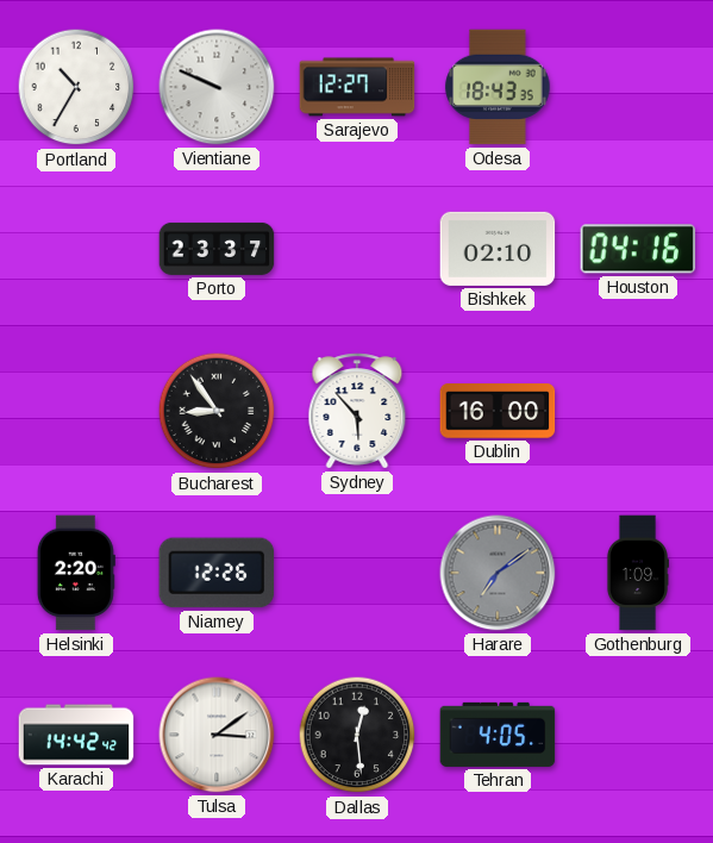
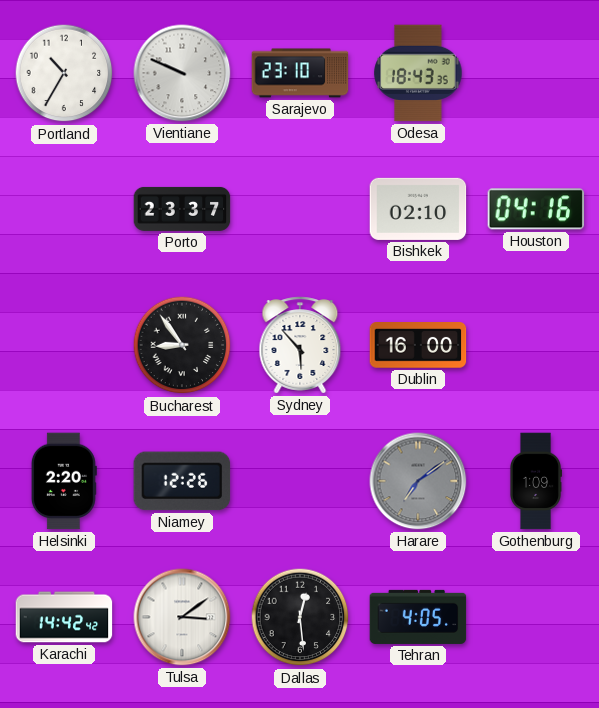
Sarajevo: 12:27 -> 23:10 (300, 73)
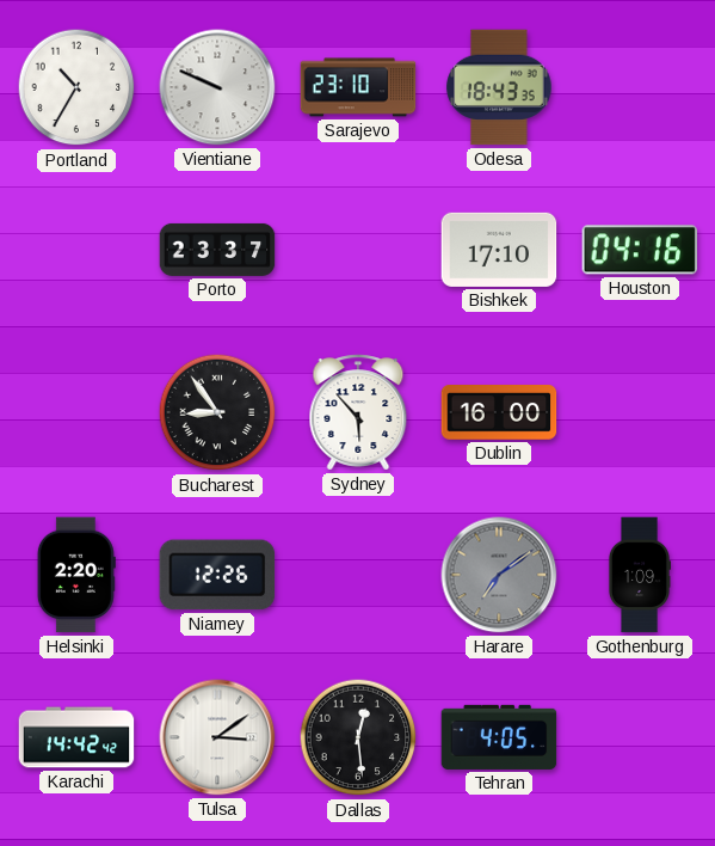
Bishkek: 02:10 -> 17:10 (499, 250)
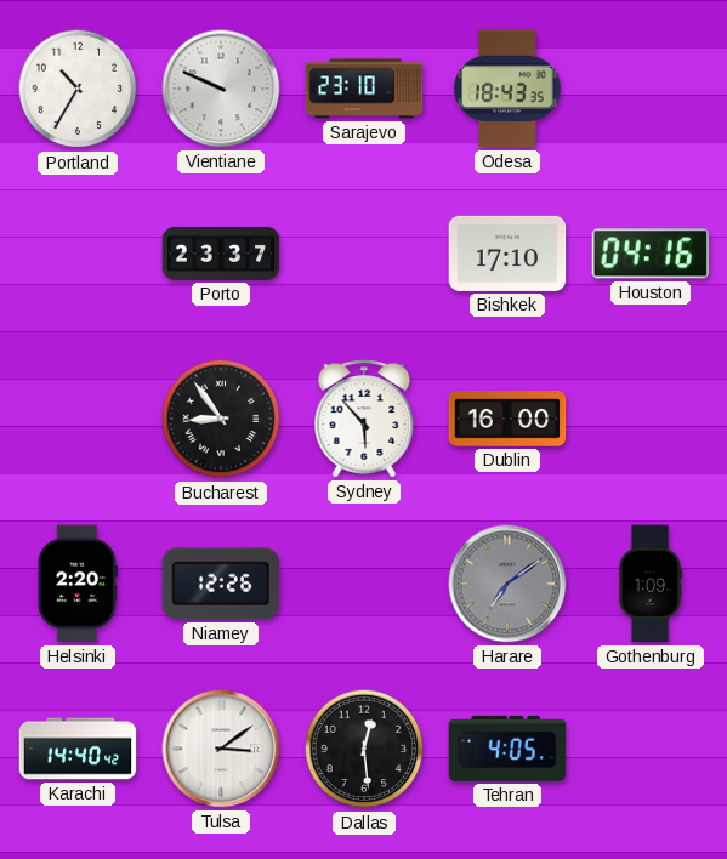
Karachi: 14:42 -> 14:40 (78, 749)
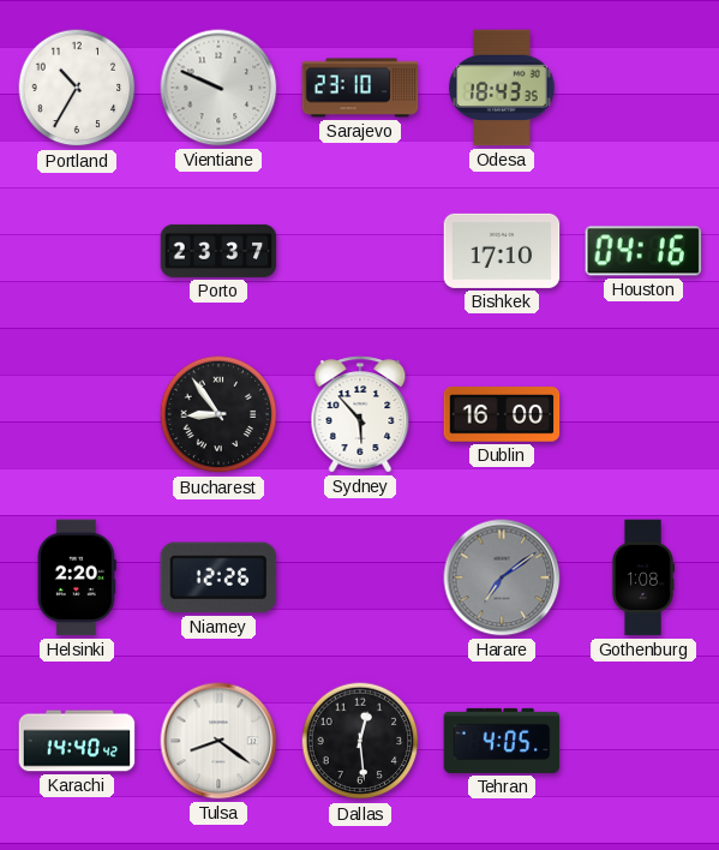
Gothenburg: 1:09 -> 1:08 (642, 577)
Tulsa: 3:09 -> 8:21 (218, 741)
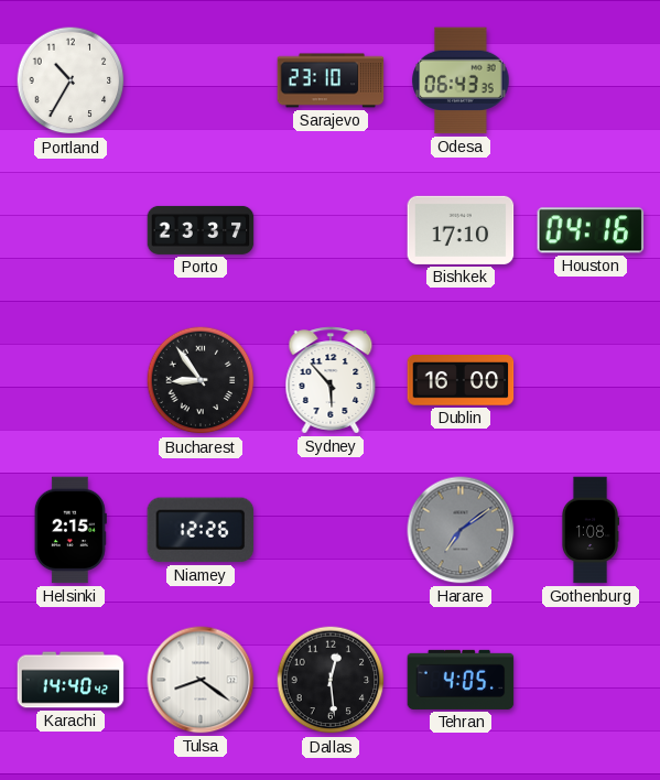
Vientiane: 9:49 -> none (218, 88)
Odesa: 18:43 -> 06:43 (461, 80)
Helsinki: 2:20 -> 2:15 (71, 530)
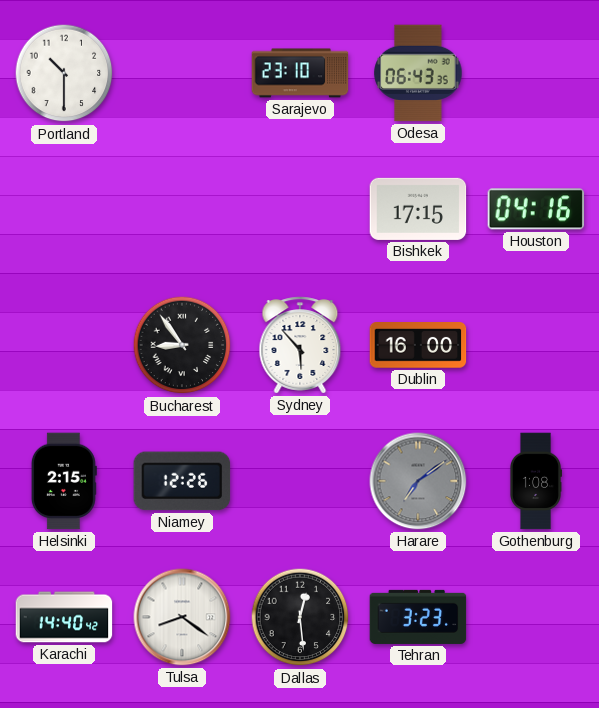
Portland: 10:35 -> 10:30 (64, 73)
Porto: 23:37 -> none (201, 230)
Bishkek: 17:10 -> 17:15 (418, 209)
Tehran: 4:05 -> 3:23 (418, 617)
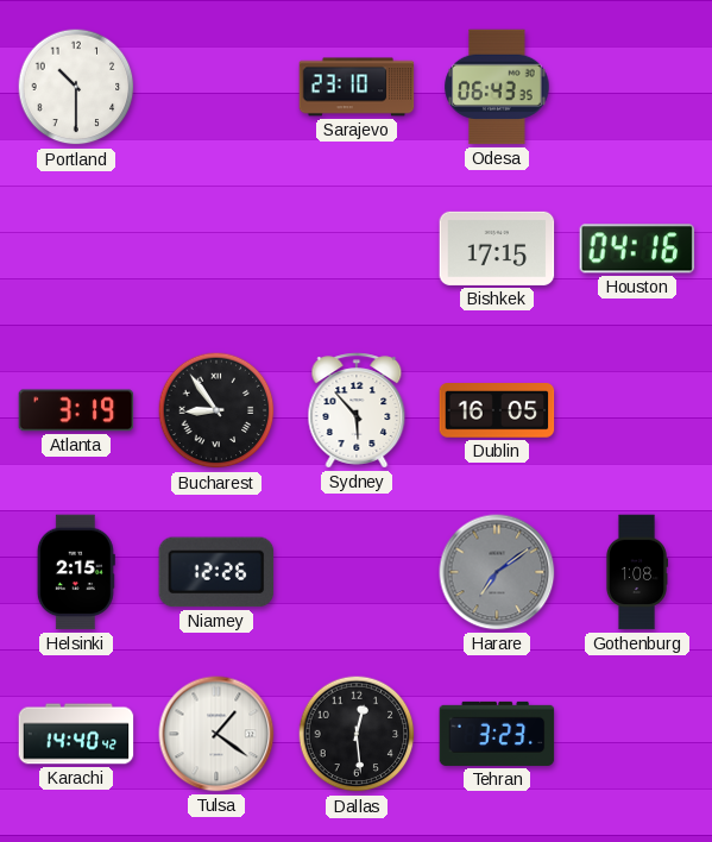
Atlanta: none -> 3:19 (76, 410)
Dublin: 16:00 -> 16:05 (497, 411)
Tulsa: 8:21 -> 1:21 (216, 734)
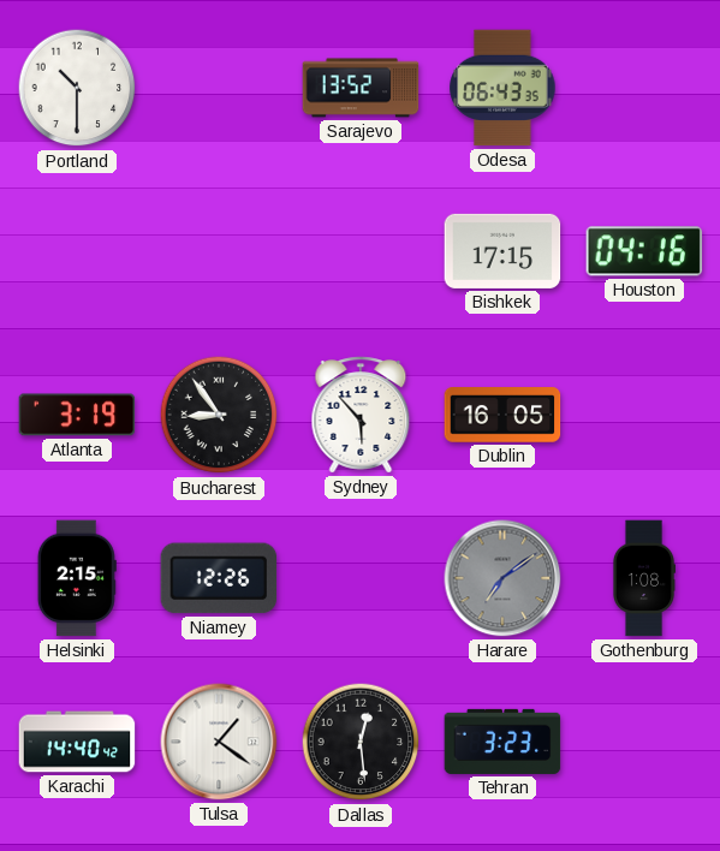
Sarajevo: 23:10 -> 13:52 (361, 88)
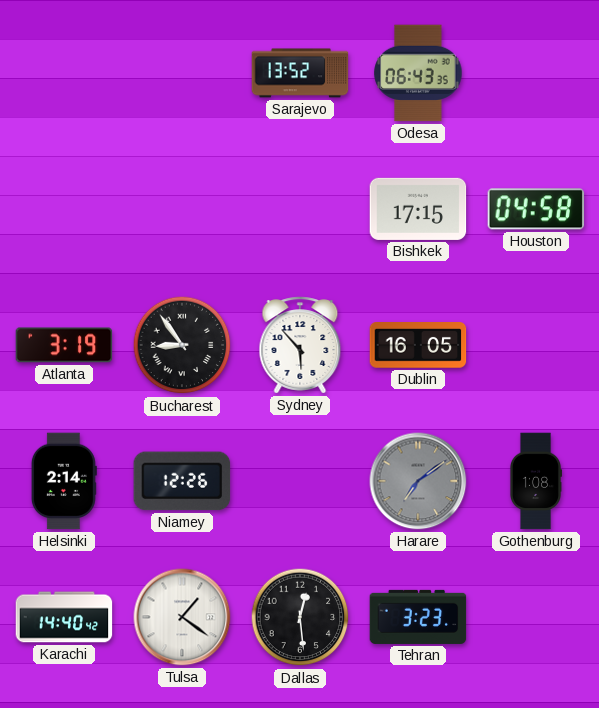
Portland: 10:30 -> none (77, 88)
Houston: 04:16 -> 04:58 (536, 209)
Helsinki: 2:15 -> 2:14 (64, 481)
